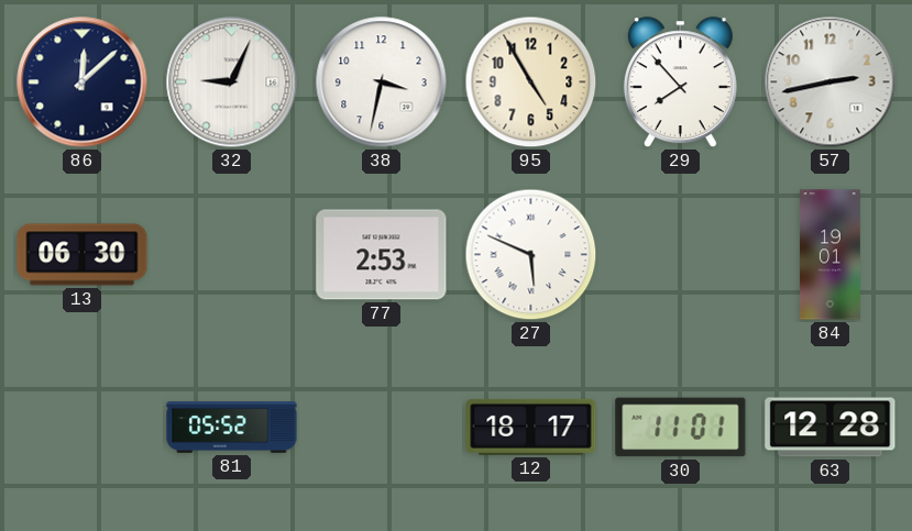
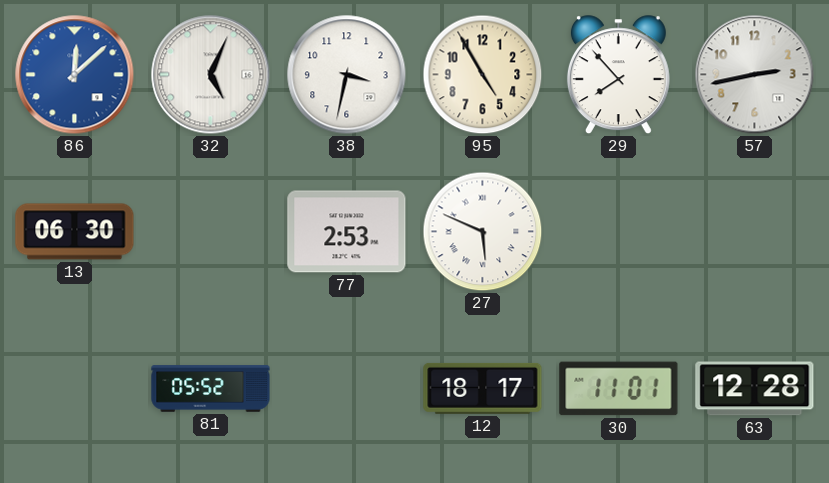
86 dial: navy -> blue (75, 75)
32: 9:04 -> 5:04 (211, 75)
84: 19:01 -> none (829, 255)
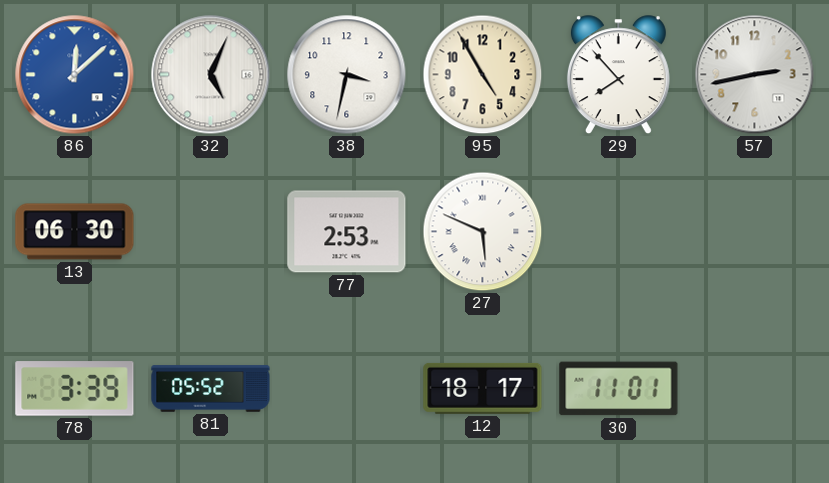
78: none -> 3:39 (75, 389)
63: 12:28 -> none (755, 389)
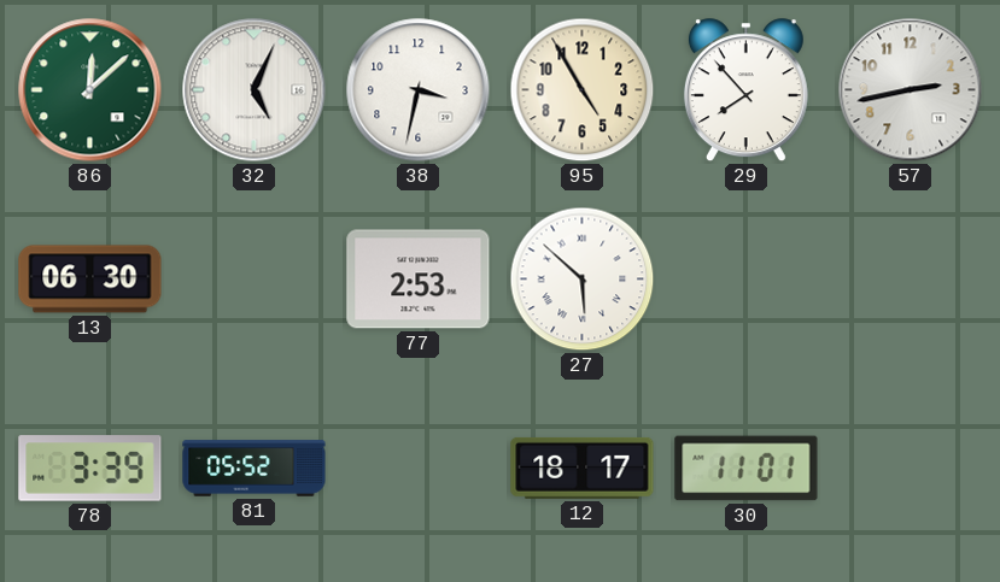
86 dial: blue -> green (90, 90)
27: 5:49 -> 5:52 (583, 280)
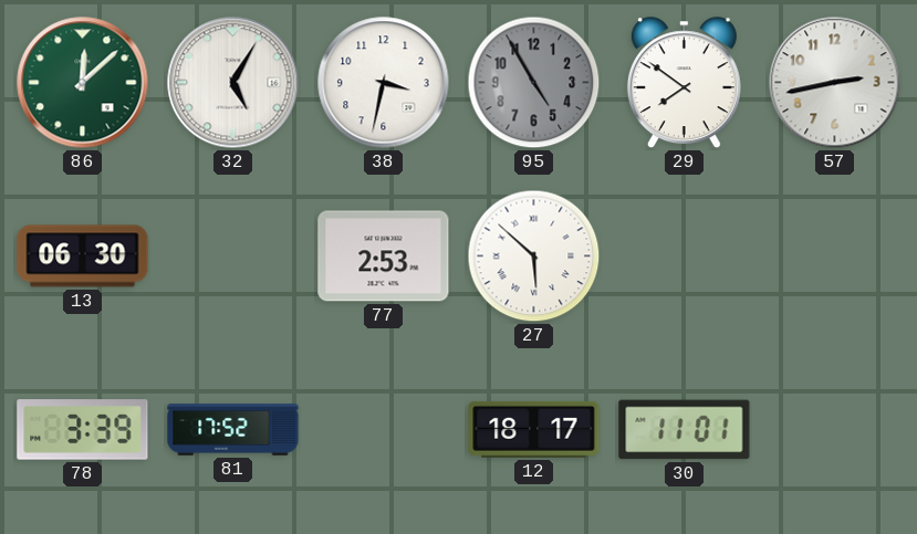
32: 5:04 -> 5:05 (233, 83)
95 dial: cream -> grey (534, 83)
29: 7:53 -> 7:51 (684, 83)
81: 05:52 -> 17:52 (233, 430)
